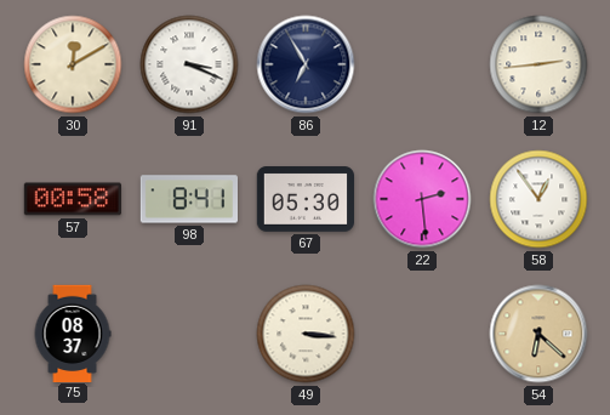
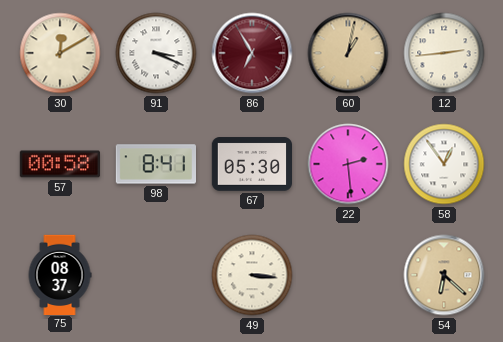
86 dial: navy -> burgundy (252, 53)
60: none -> 1:02 (348, 53)
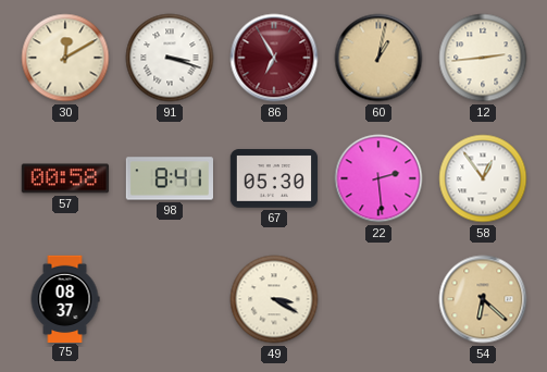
91: 3:19 -> 3:18 (170, 58)
49: 3:16 -> 3:20 (274, 299)
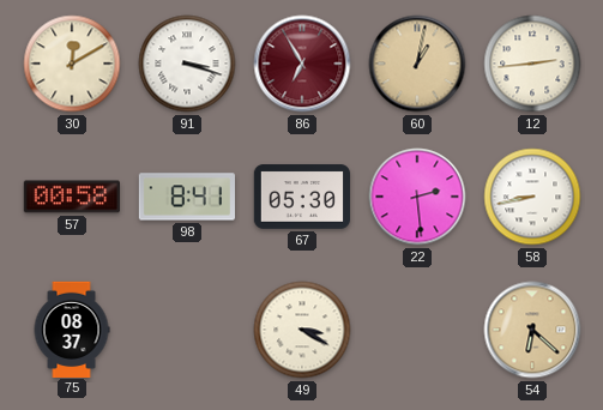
58: 12:54 -> 8:43 (532, 197)
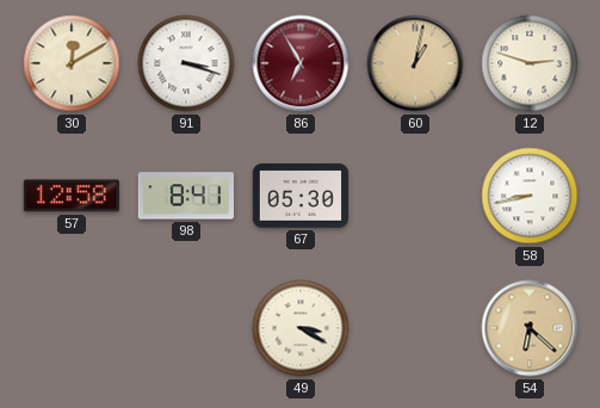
12: 2:44 -> 2:48 (530, 63)
57: 00:58 -> 12:58 (70, 196)
22: 2:29 -> none (417, 197)
75: 08:37 -> none (72, 328)
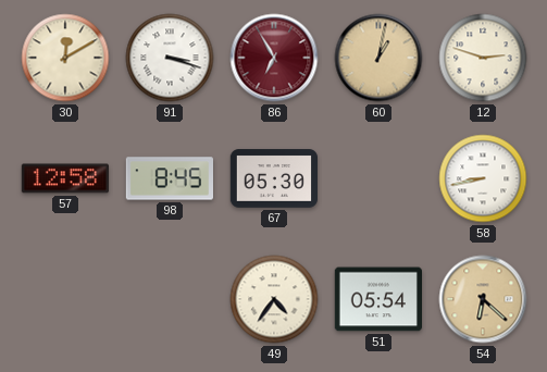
98: 8:41 -> 8:45 (169, 178)
49: 3:20 -> 4:36 (274, 299)
51: none -> 05:54 (377, 299)
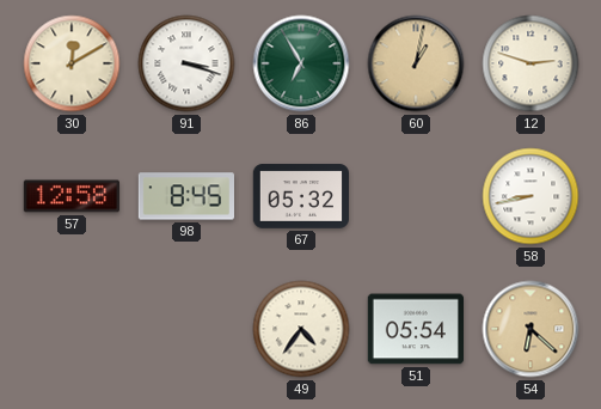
86 dial: burgundy -> green (301, 63)
67: 05:30 -> 05:32 (300, 196)
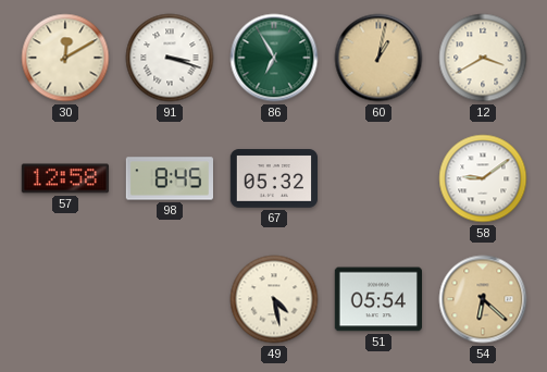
12: 2:48 -> 3:40 (483, 58)
58: 8:43 -> 9:09 (483, 178)
49: 4:36 -> 4:28 (274, 299)
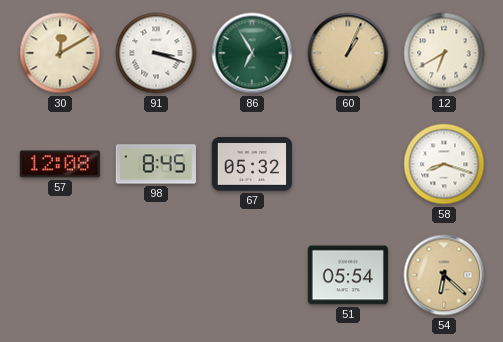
60: 1:02 -> 1:04 (348, 53)
12: 3:40 -> 6:40 (444, 53)
57: 12:58 -> 12:08 (59, 164)
58: 9:09 -> 8:18 (444, 164)
49: 4:28 -> none (274, 299)
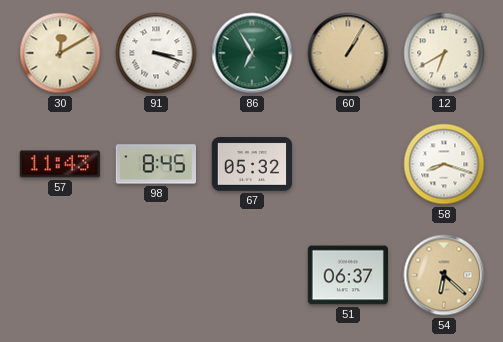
60: 1:04 -> 1:05 (348, 53)
57: 12:08 -> 11:43 (59, 164)
51: 05:54 -> 06:37 (347, 275)
